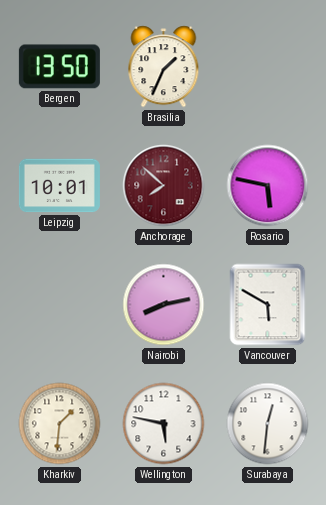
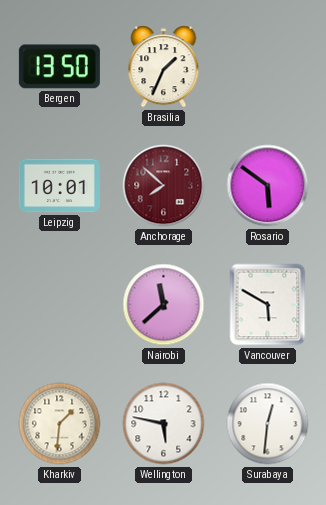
Rosario: 5:47 -> 5:51 (268, 186)
Nairobi: 8:13 -> 11:38 (164, 305)
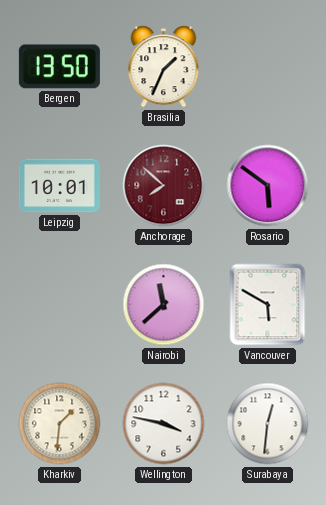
Wellington: 5:47 -> 3:47 (164, 424)
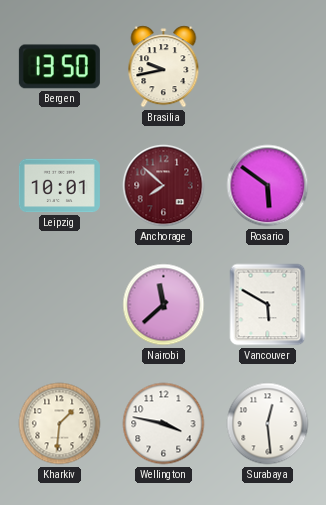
Brasilia: 1:34 -> 9:43 (164, 67)
Surabaya: 12:31 -> 12:29 (268, 424)
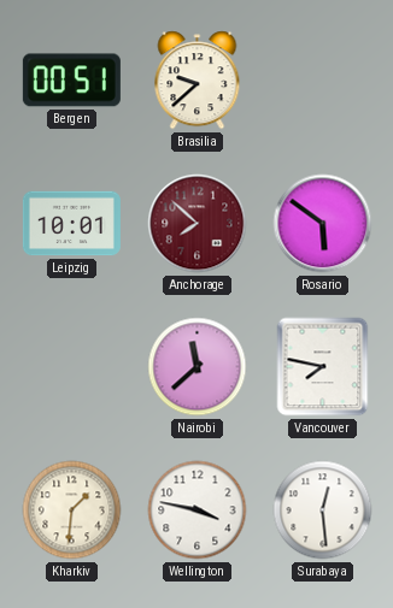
Bergen: 13:50 -> 00:51 (71, 81)
Brasilia: 9:43 -> 9:38 (198, 81)
Vancouver: 5:50 -> 7:47 (323, 367)
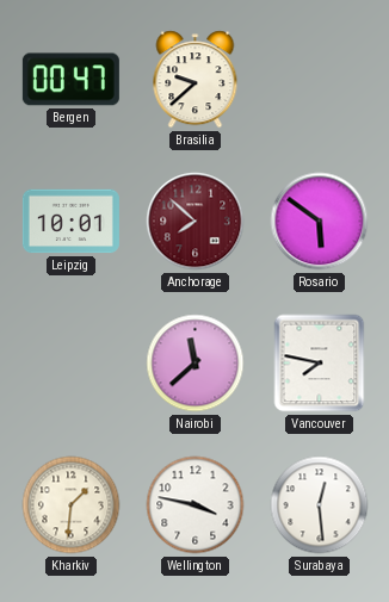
Bergen: 00:51 -> 00:47 (70, 80)
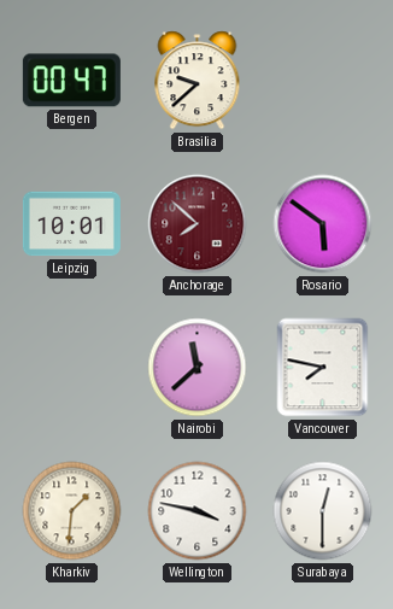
Surabaya: 12:29 -> 12:30 (323, 511)
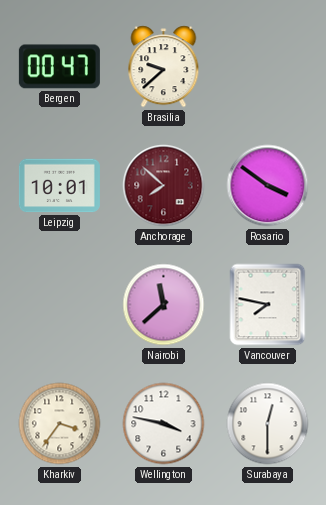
Rosario: 5:51 -> 3:51 (268, 186)
Kharkiv: 1:31 -> 3:36 (60, 424)
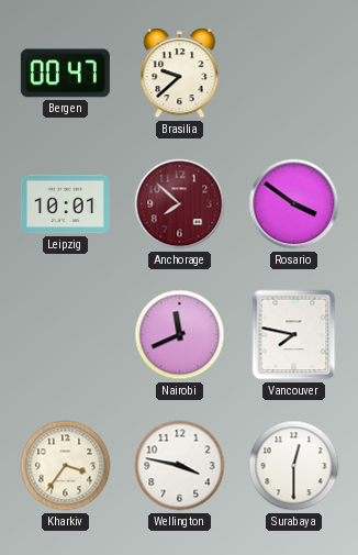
Nairobi: 11:38 -> 11:41 (180, 335)
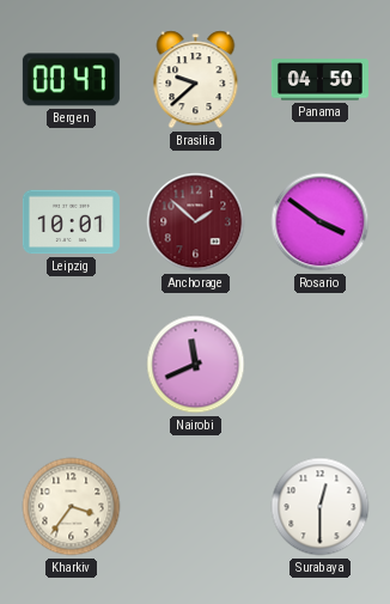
Panama: none -> 04:50 (319, 80)
Anchorage: 7:52 -> 1:52 (196, 222)
Vancouver: 7:47 -> none (294, 335)
Wellington: 3:47 -> none (180, 466)
